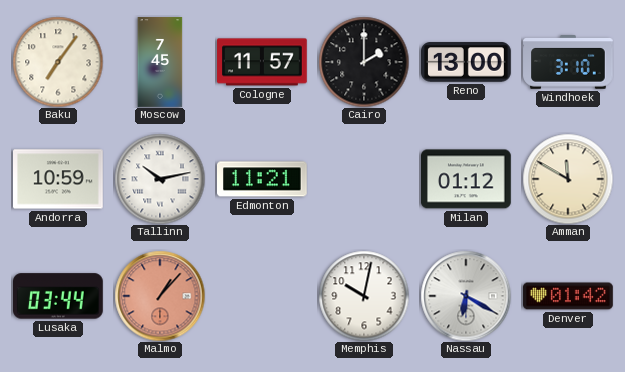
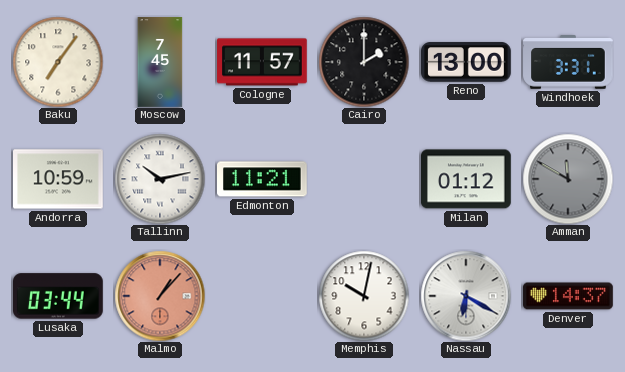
Windhoek: 3:10 -> 3:31 (568, 62)
Amman dial: cream -> grey (568, 179)
Denver: 01:42 -> 14:37 (568, 296)
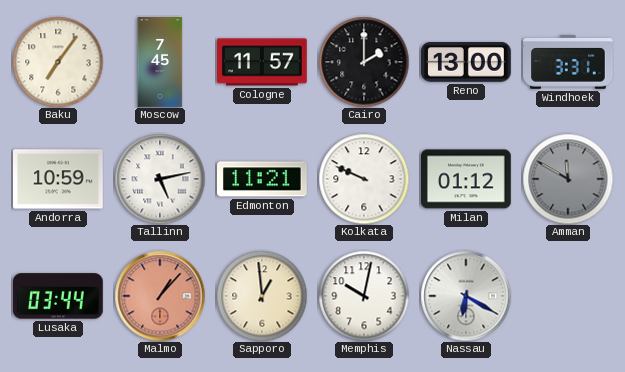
Tallinn: 10:13 -> 5:13 (160, 179)
Kolkata: none -> 9:49 (364, 179)
Sapporo: none -> 12:59 (262, 296)
Denver: 14:37 -> none (568, 296)
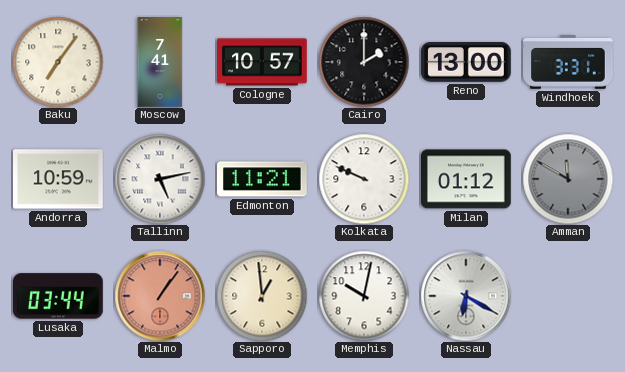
Moscow: 7:45 -> 7:41 (160, 62)
Cologne: 11:57 -> 10:57 (262, 62)
Malmo: 1:07 -> 1:06 (160, 296)
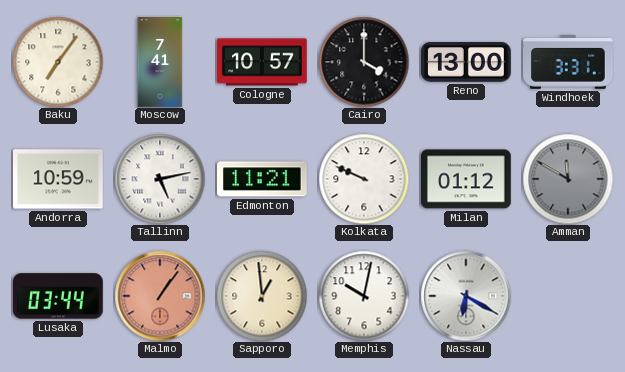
Cairo: 2:00 -> 4:00 (364, 62)
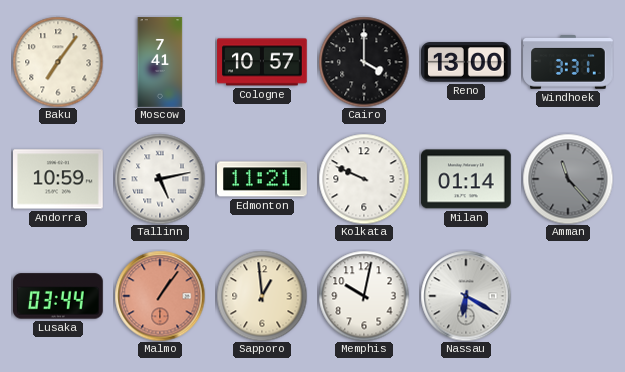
Milan: 01:12 -> 01:14 (467, 179)
Amman: 11:50 -> 11:23 (568, 179)
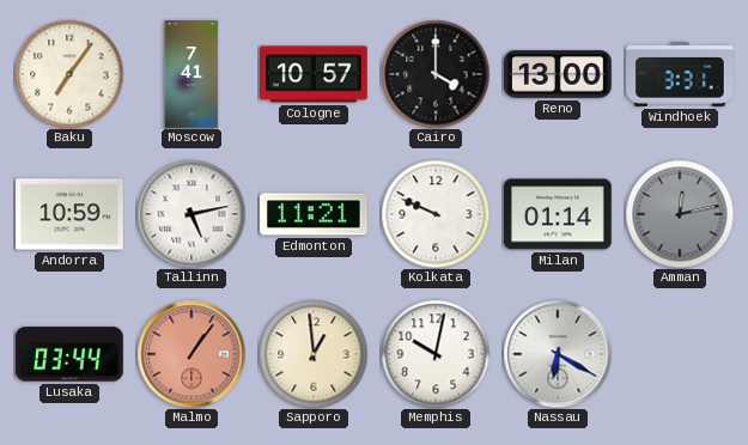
Amman: 11:23 -> 12:13 (680, 214)
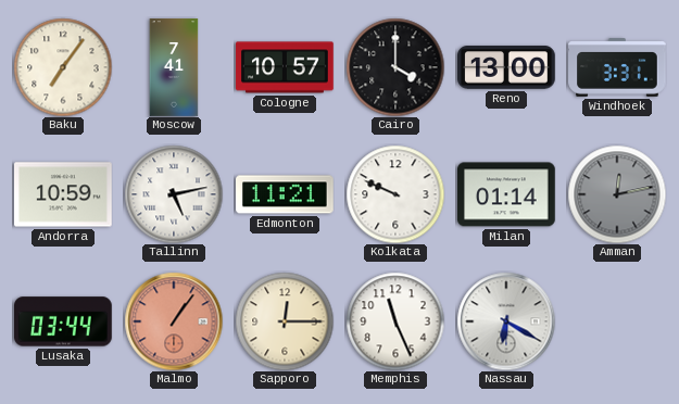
Sapporo: 12:59 -> 12:15 (285, 321)
Memphis: 10:02 -> 11:26 (395, 321)
